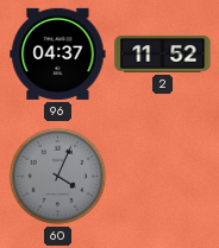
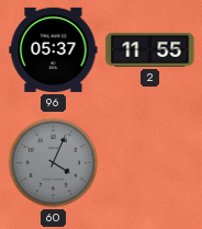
96: 04:37 -> 05:37 (54, 49)
2: 11:52 -> 11:55 (150, 49)
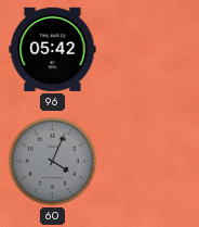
96: 05:37 -> 05:42 (53, 49)
2: 11:55 -> none (150, 49)
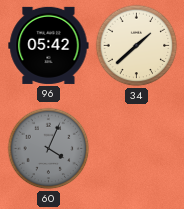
34: none -> 1:38 (137, 46)
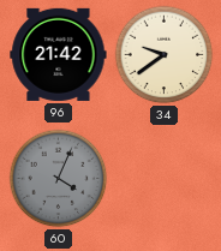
96: 05:42 -> 21:42 (59, 54)
34: 1:38 -> 9:39 (165, 55)
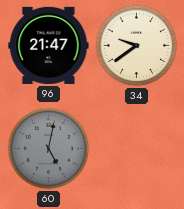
96: 21:42 -> 21:47 (49, 45)
60: 4:04 -> 5:02 (49, 149)
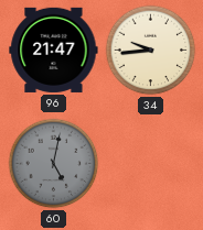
34: 9:39 -> 9:44 (151, 51)
